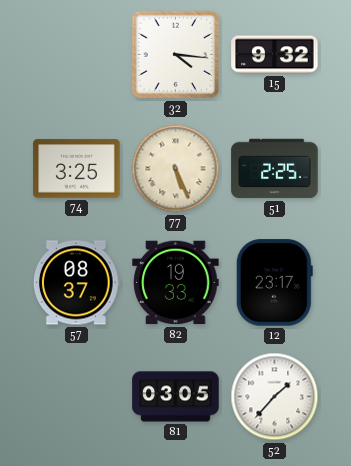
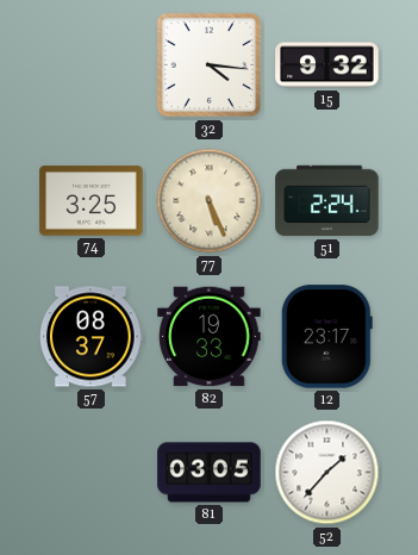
51: 2:25 -> 2:24 (327, 201)
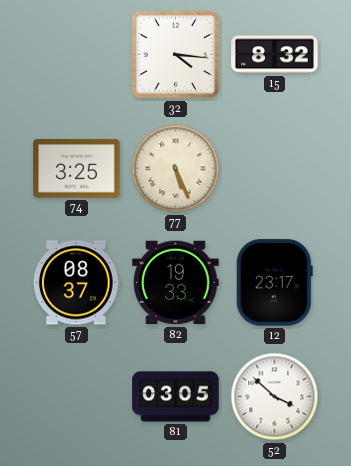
15: 9:32 -> 8:32 (275, 55)
51: 2:24 -> none (327, 201)
52: 1:37 -> 3:52 (275, 397)
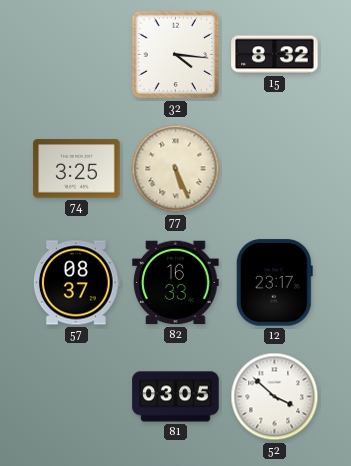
82: 19:33 -> 16:33 (176, 283)
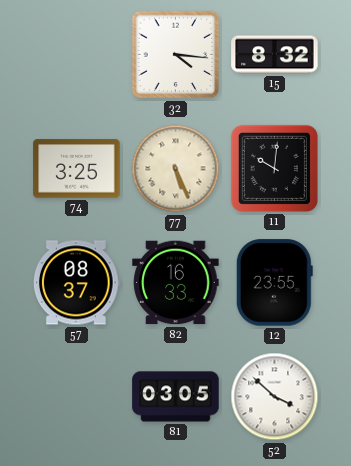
11: none -> 10:01 (274, 168)
12: 23:17 -> 23:55 (274, 283)
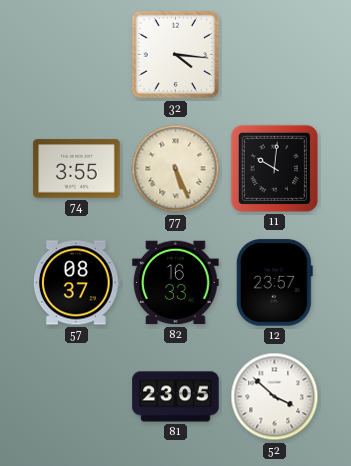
15: 8:32 -> none (275, 55)
74: 3:25 -> 3:55 (77, 169)
12: 23:55 -> 23:57 (274, 283)
81: 03:05 -> 23:05 (176, 397)
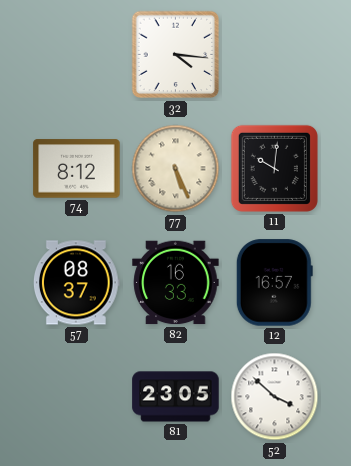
74: 3:55 -> 8:12 (77, 169)
12: 23:57 -> 16:57 (274, 283)
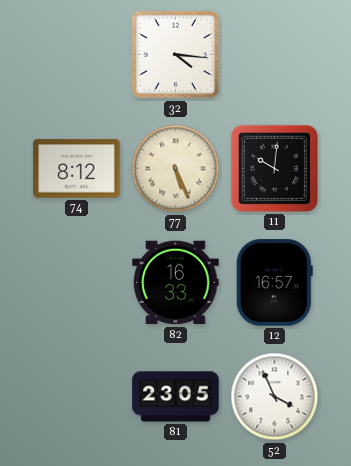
57: 08:37 -> none (76, 283)
52: 3:52 -> 3:56 (275, 397)
